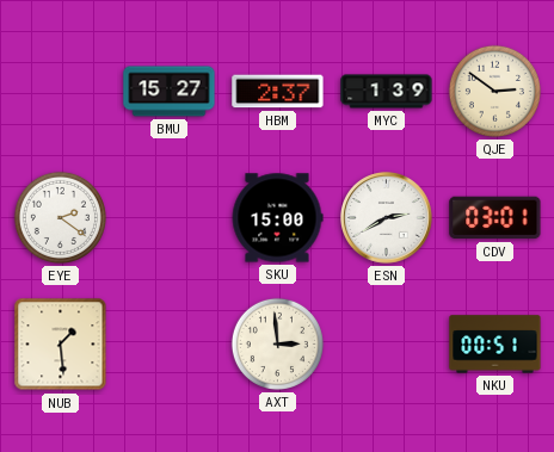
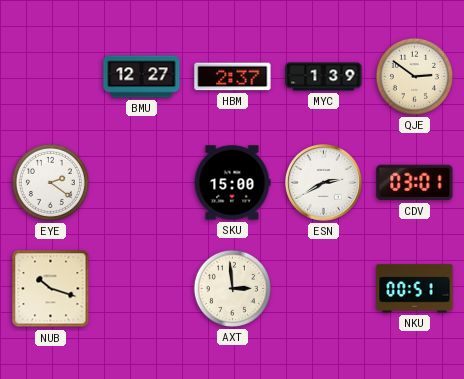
BMU: 15:27 -> 12:27 (142, 77)
NUB: 1:29 -> 10:18 (51, 289)
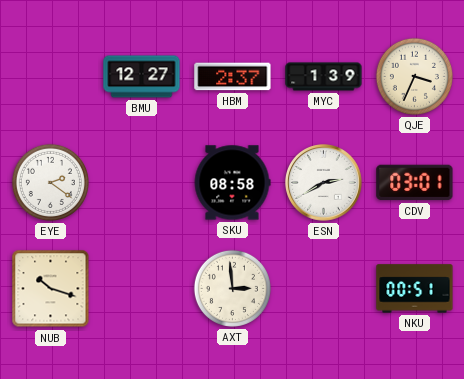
QJE: 2:51 -> 3:34 (414, 76)
SKU: 15:00 -> 08:58 (232, 183)
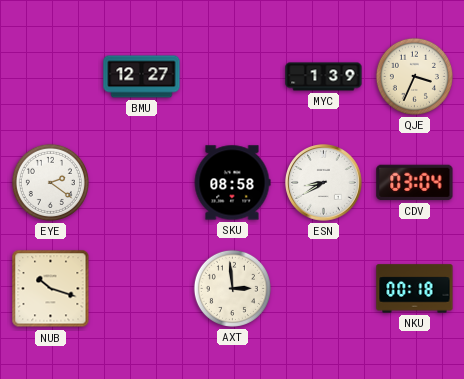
HBM: 2:37 -> none (233, 77)
ESN: 2:40 -> 8:40 (324, 183)
CDV: 03:01 -> 03:04 (415, 183)
NKU: 00:51 -> 00:18 (415, 289)
